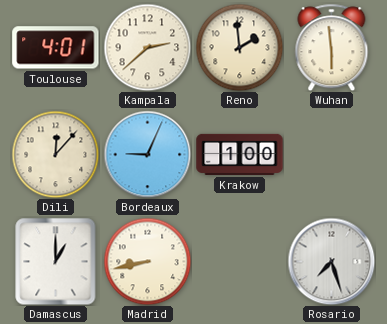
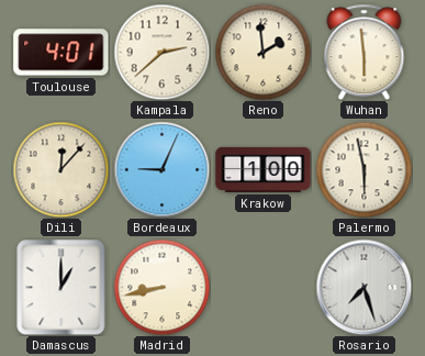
Palermo: none -> 5:58 (364, 169)
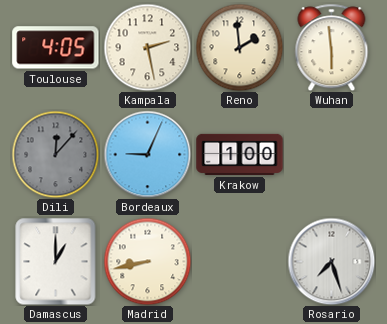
Toulouse: 4:01 -> 4:05 (56, 48)
Kampala: 2:38 -> 2:28 (147, 47)
Dili dial: cream -> grey (55, 154)
Palermo: 5:58 -> none (364, 169)
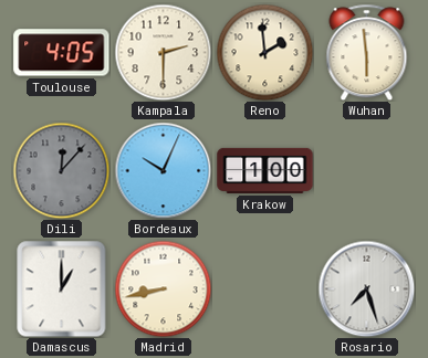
Kampala: 2:28 -> 2:30 (163, 52)
Bordeaux: 9:04 -> 10:04 (163, 170)
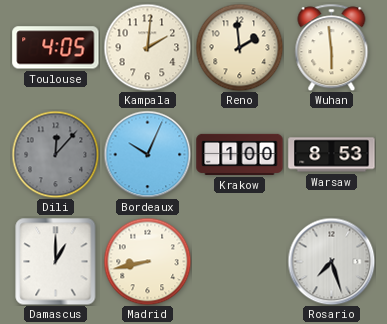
Kampala: 2:30 -> 2:01 (147, 47)
Warsaw: none -> 8:53 (332, 155)
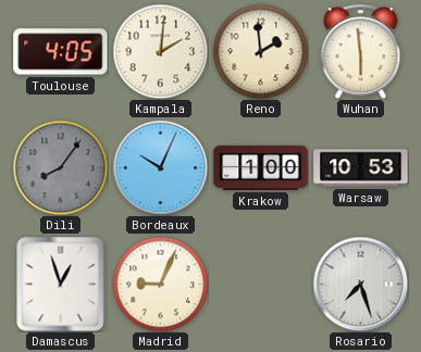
Dili: 12:07 -> 8:06 (60, 167)
Warsaw: 8:53 -> 10:53 (361, 168)
Damascus: 1:00 -> 12:57 (61, 284)
Madrid: 8:43 -> 9:04 (160, 284)
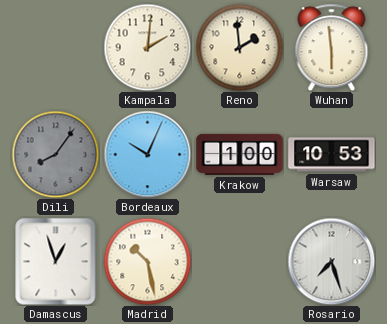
Toulouse: 4:05 -> none (61, 52)
Madrid: 9:04 -> 10:28 (147, 261)
